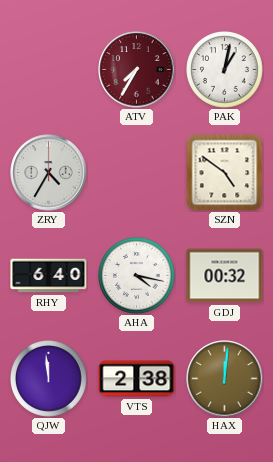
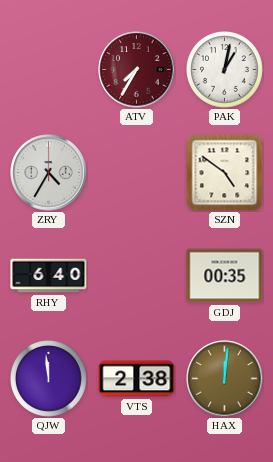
AHA: 4:17 -> none (137, 276)
GDJ: 00:32 -> 00:35 (225, 276)
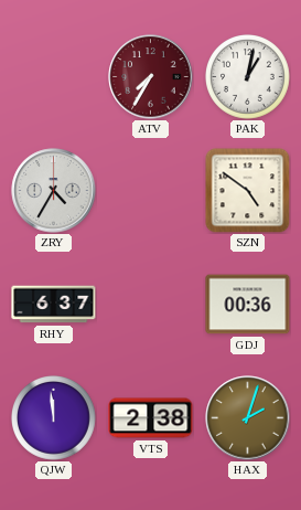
RHY: 6:40 -> 6:37 (54, 305)
GDJ: 00:35 -> 00:36 (248, 305)
HAX: 12:01 -> 2:03 (248, 418)
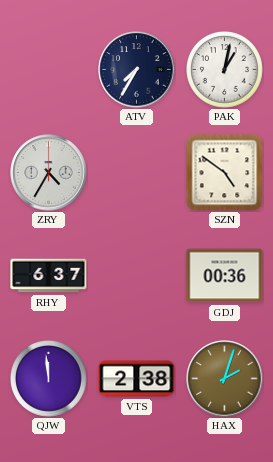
ATV dial: burgundy -> navy (137, 70)
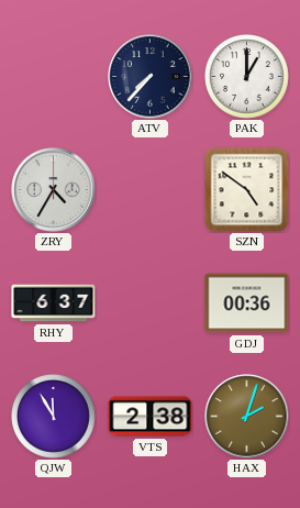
ATV: 7:35 -> 7:37 (151, 77)
PAK: 1:02 -> 1:00 (247, 77)
QJW: 11:59 -> 11:55 (54, 417)
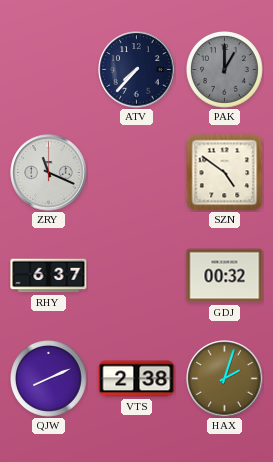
PAK dial: white -> grey (225, 70)
ZRY: 4:35 -> 11:19 (49, 173)
GDJ: 00:36 -> 00:32 (225, 276)
QJW: 11:55 -> 8:11 (49, 379)
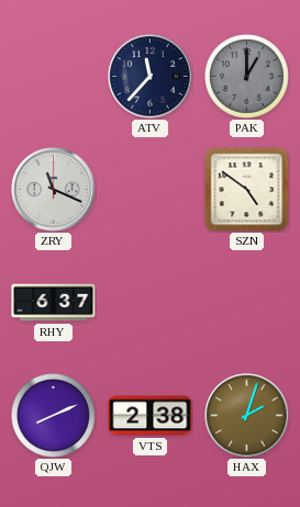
ATV: 7:37 -> 11:37 (151, 77)
GDJ: 00:32 -> none (225, 276)
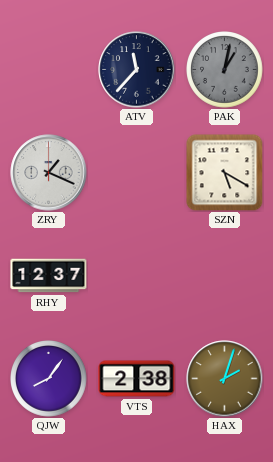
PAK: 1:00 -> 1:02 (225, 70)
ZRY: 11:19 -> 1:19 (49, 173)
SZN: 4:51 -> 5:20 (224, 173)
RHY: 6:37 -> 12:37 (49, 276)
QJW: 8:11 -> 8:06 (49, 379)
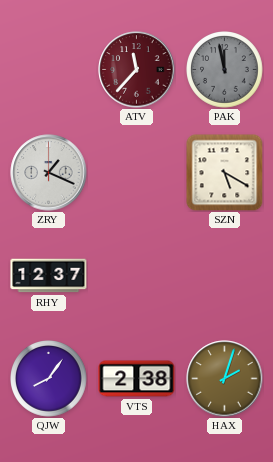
ATV dial: navy -> burgundy (137, 70)
PAK: 1:02 -> 11:58 (225, 70)
